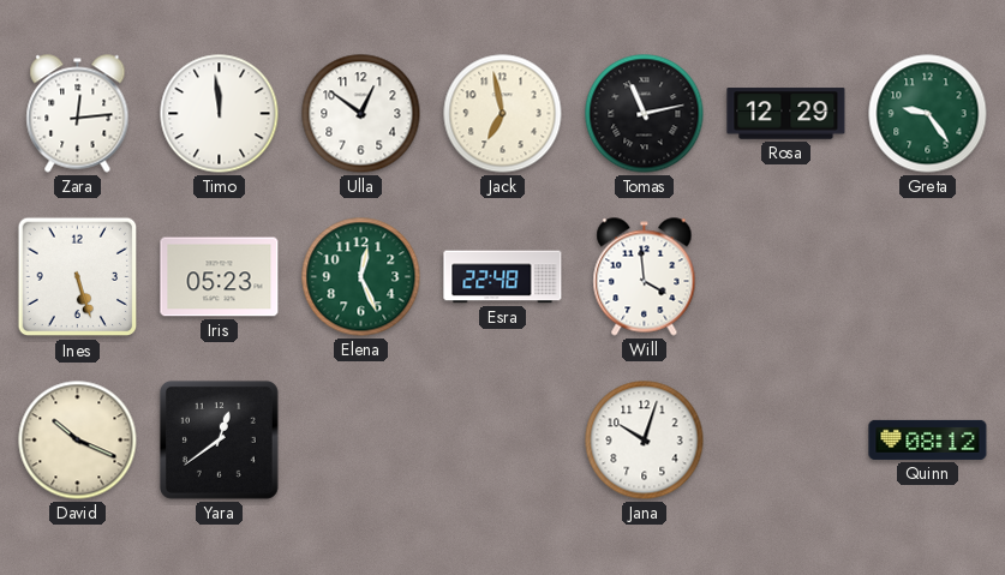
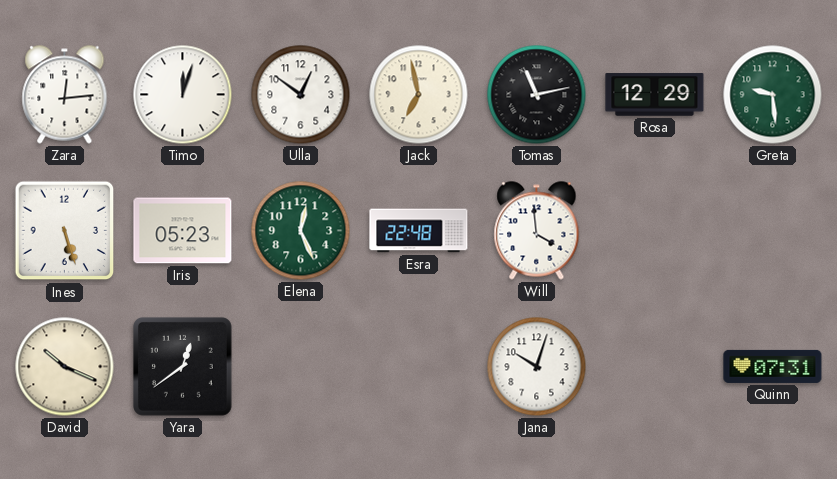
Timo: 11:59 -> 12:03 (183, 95)
Greta: 9:24 -> 9:29 (773, 95)
Quinn: 08:12 -> 07:31 (773, 366)
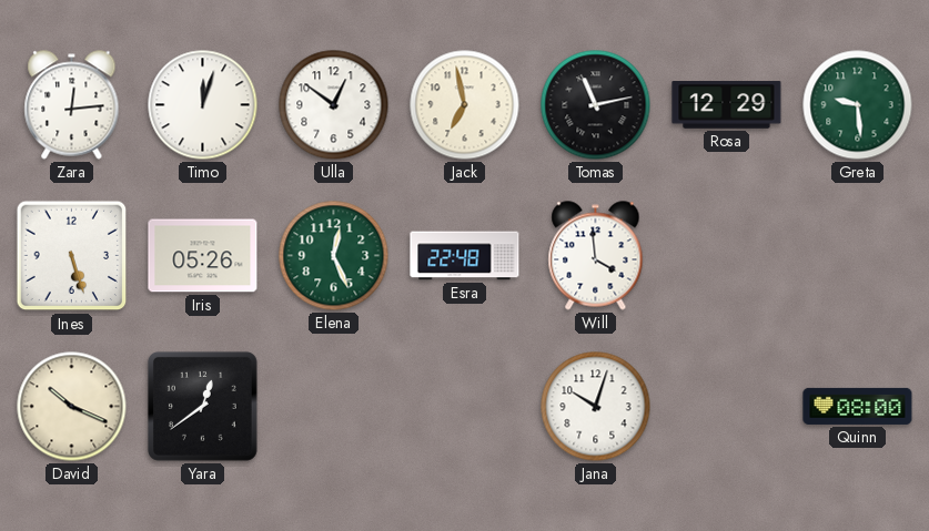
Iris: 05:23 -> 05:26 (203, 256)
Quinn: 07:31 -> 08:00 (858, 406)
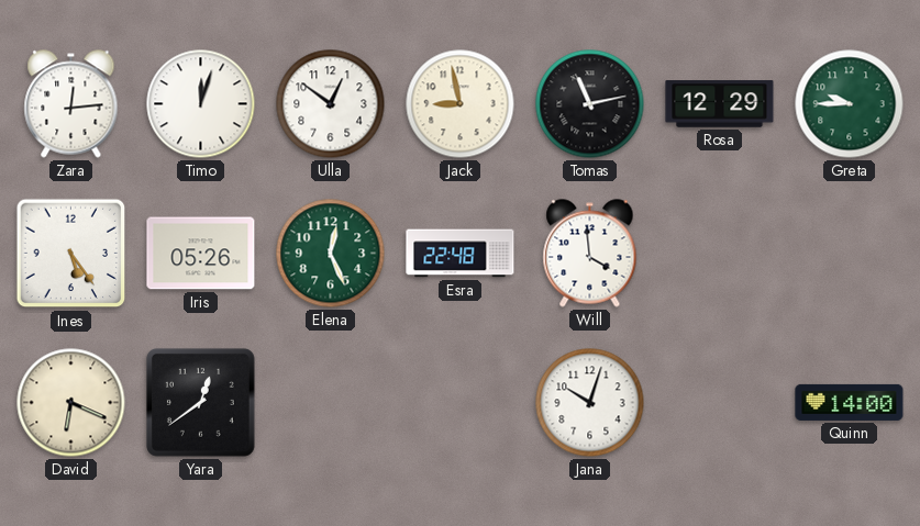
Jack: 6:58 -> 8:58 (461, 104)
Greta: 9:29 -> 9:45 (850, 104)
Ines: 5:27 -> 5:24 (71, 254)
David: 10:19 -> 6:19 (71, 403)
Quinn: 08:00 -> 14:00 (850, 402)
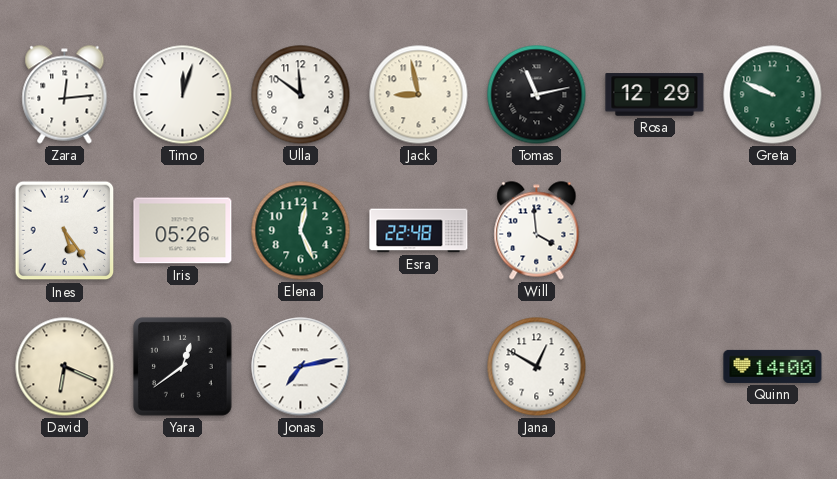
Ulla: 12:51 -> 11:51 (301, 95)
Greta: 9:45 -> 9:49 (773, 95)
Jonas: none -> 7:13 (301, 367)
Jana: 10:03 -> 12:50 (537, 367)
